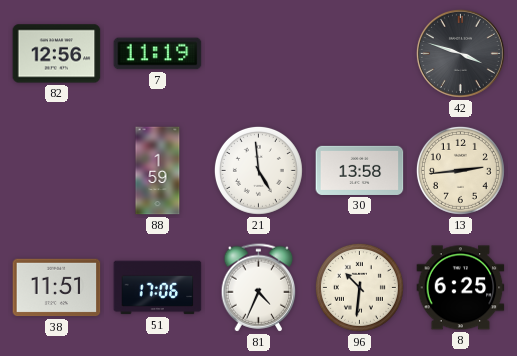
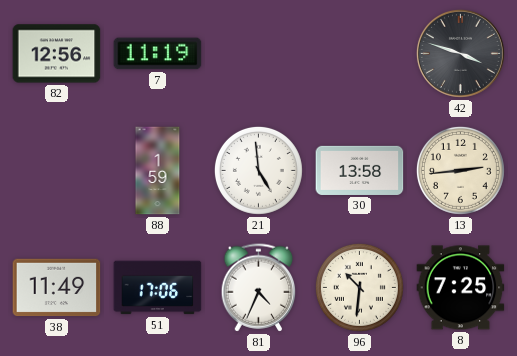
38: 11:51 -> 11:49 (57, 288)
8: 6:25 -> 7:25 (461, 288)
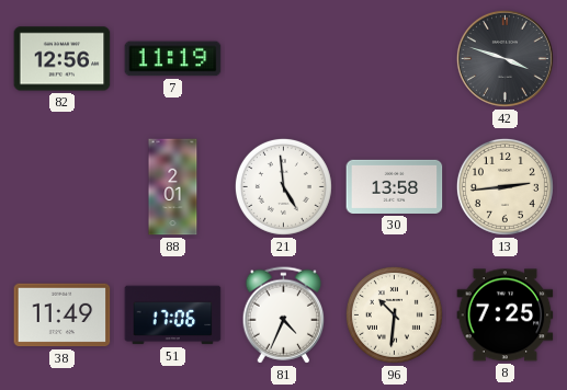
88: 1:59 -> 2:01 (173, 187)
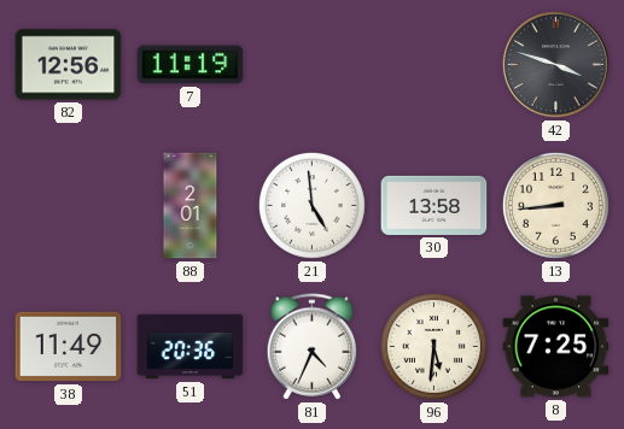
13: 2:44 -> 8:44 (555, 205)
51: 17:06 -> 20:36 (191, 347)
96: 10:31 -> 5:31 (433, 346)
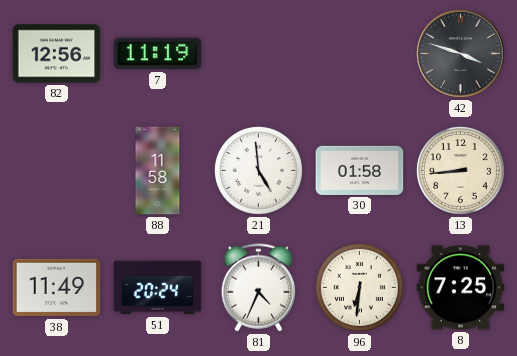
88: 2:01 -> 11:58 (158, 171)
30: 13:58 -> 01:58 (360, 170)
51: 20:36 -> 20:24 (158, 288)
96: 5:31 -> 6:31 (359, 287)
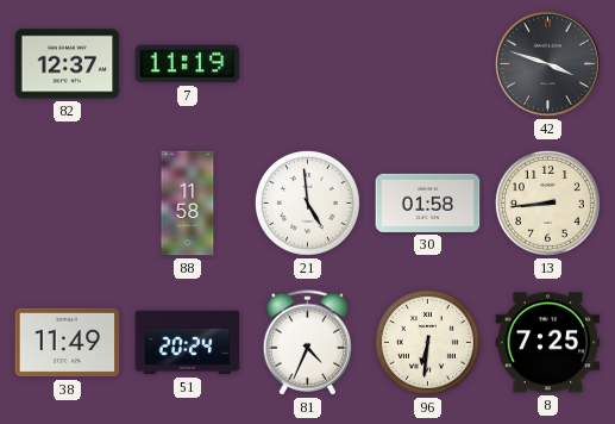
82: 12:56 -> 12:37 (68, 64)
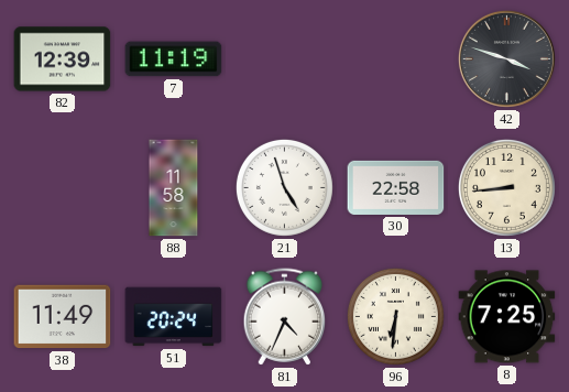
82: 12:37 -> 12:39 (63, 59)
21: 4:59 -> 4:57 (284, 187)
30: 01:58 -> 22:58 (396, 187)
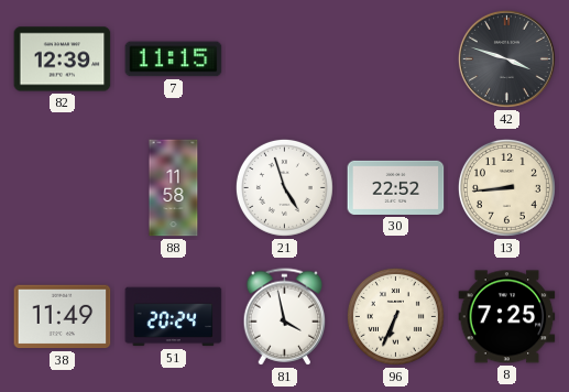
7: 11:19 -> 11:15 (174, 59)
30: 22:58 -> 22:52 (396, 187)
81: 4:34 -> 3:58 (285, 317)
96: 6:31 -> 6:34 (395, 316)
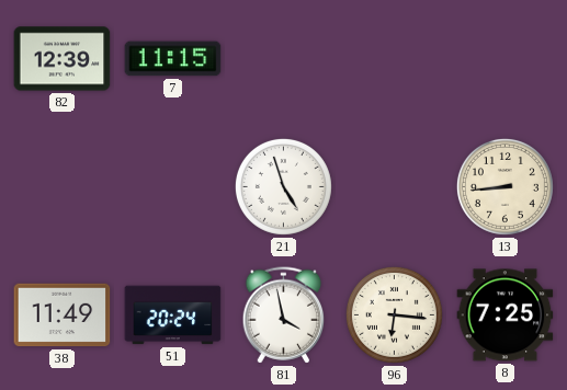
42: 3:48 -> none (506, 58)
88: 11:58 -> none (174, 188)
30: 22:52 -> none (396, 187)
96: 6:34 -> 6:16 (394, 314)
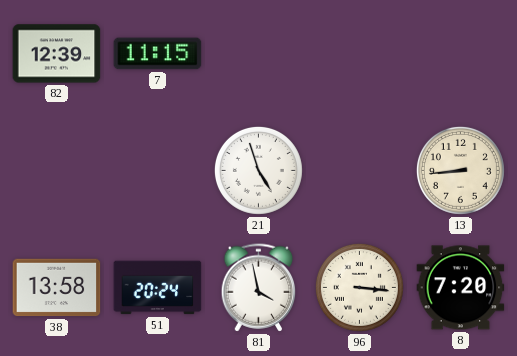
38: 11:49 -> 13:58 (57, 288)
96: 6:16 -> 3:16 (359, 287)
8: 7:25 -> 7:20 (461, 288)
